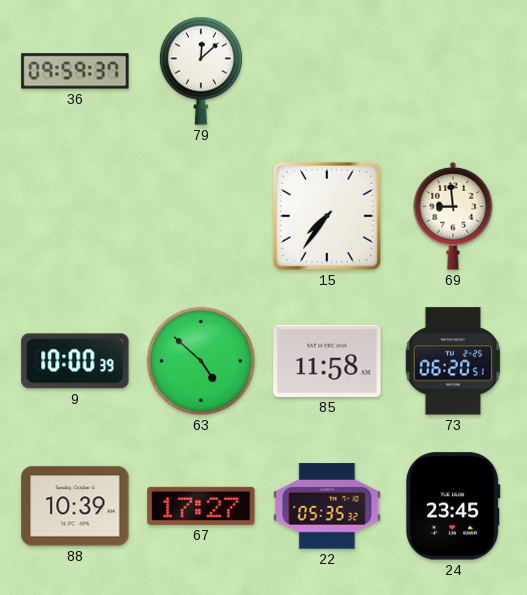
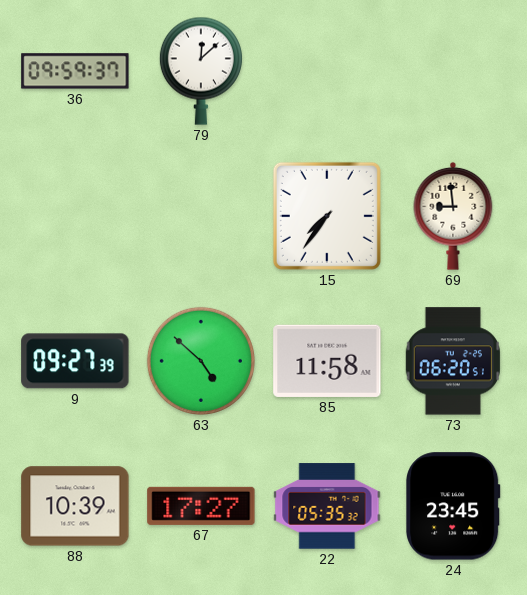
9: 10:00 -> 09:27 (75, 361)
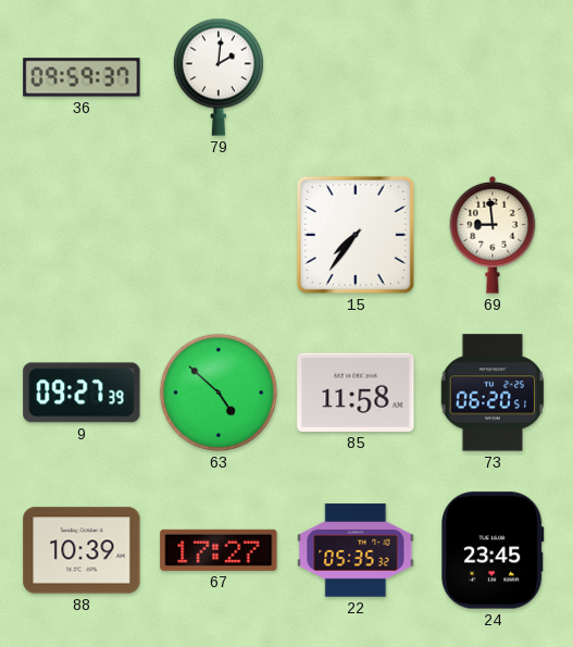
79: 12:08 -> 2:01 (219, 77)
